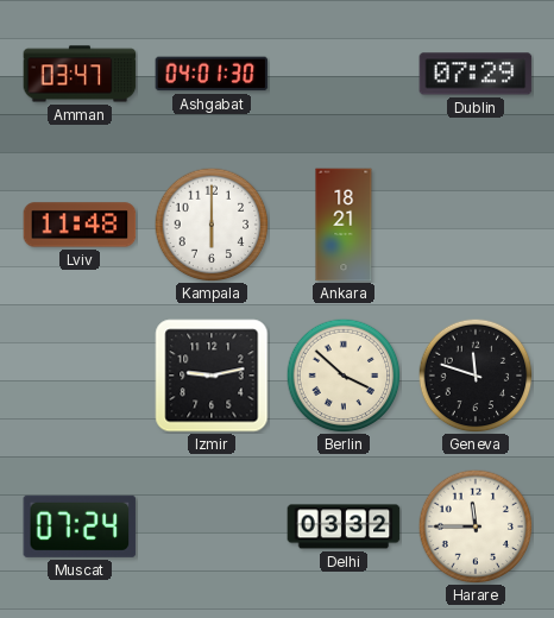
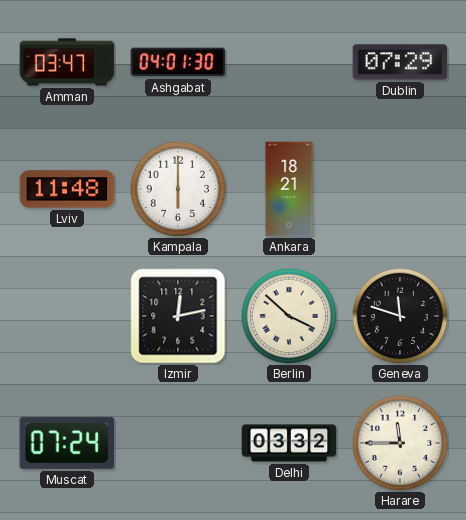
Izmir: 9:13 -> 12:13 (178, 316)
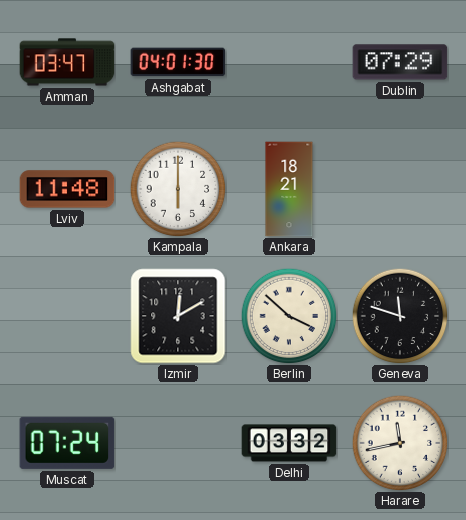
Izmir: 12:13 -> 12:10 (178, 316)
Harare: 11:45 -> 11:43 (400, 443)
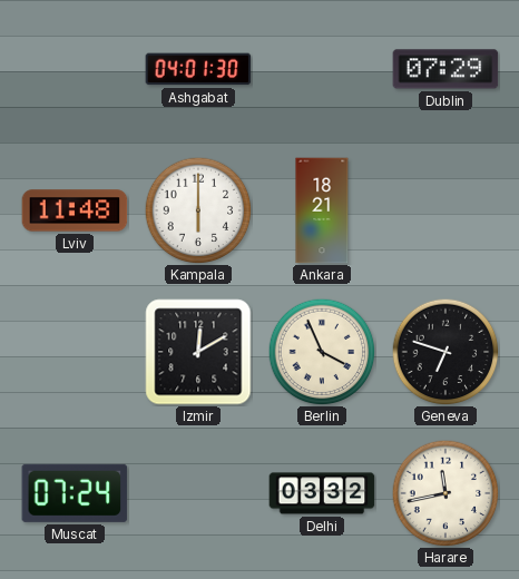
Amman: 03:47 -> none (67, 62)
Berlin: 3:52 -> 3:56 (322, 352)
Geneva: 11:48 -> 6:48 (445, 352)
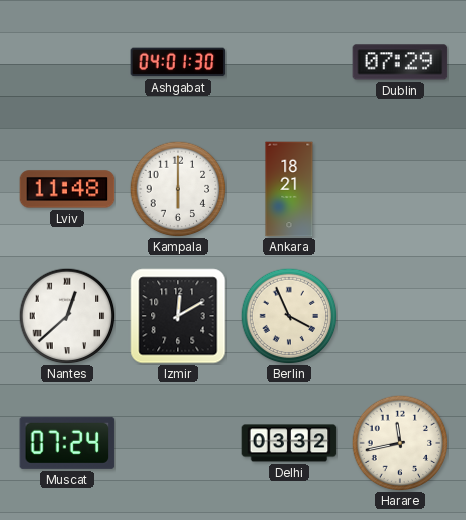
Nantes: none -> 12:38 (67, 316)
Geneva: 6:48 -> none (445, 352)
